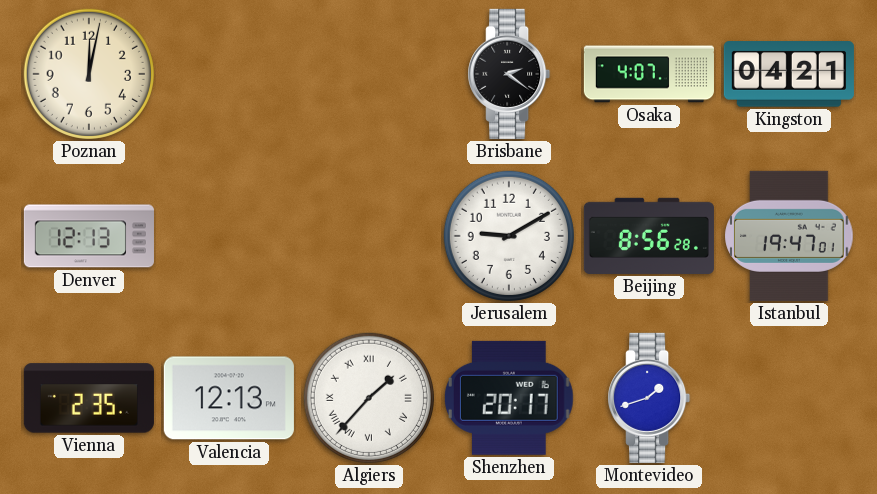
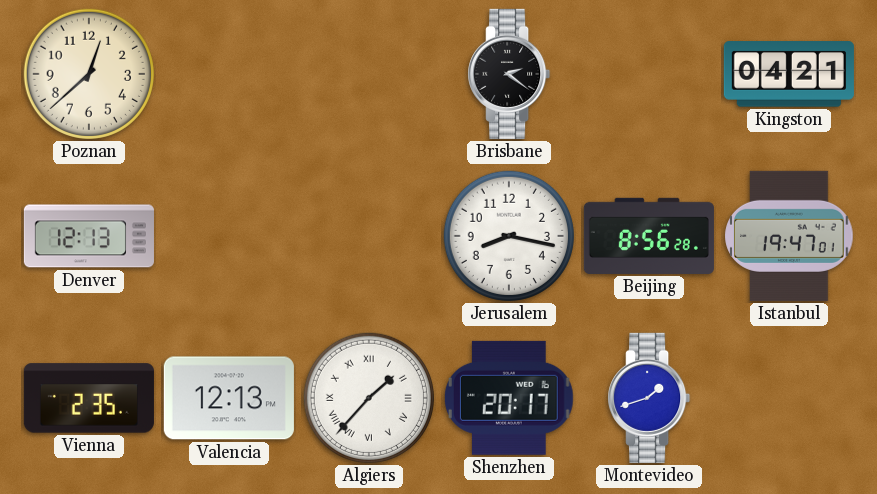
Poznan: 12:02 -> 12:38 (89, 74)
Osaka: 4:07 -> none (649, 74)
Jerusalem: 9:10 -> 8:17 (509, 236)
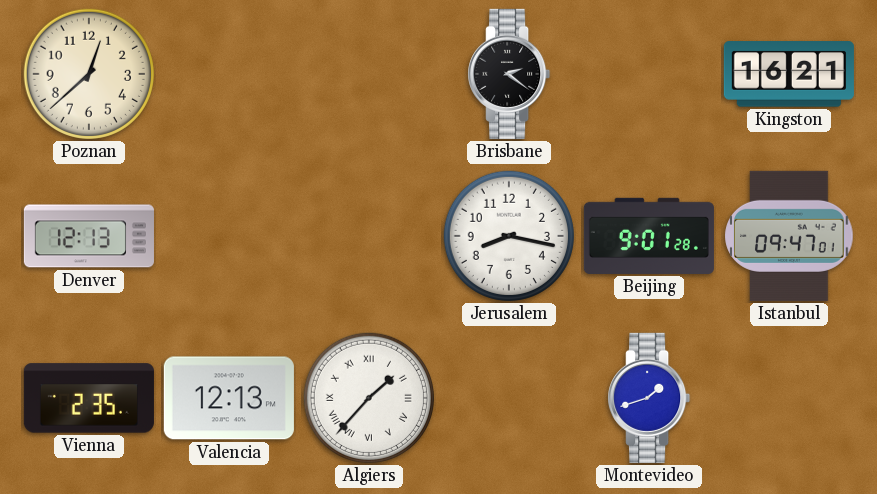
Kingston: 04:21 -> 16:21 (789, 74)
Beijing: 8:56 -> 9:01 (649, 236)
Istanbul: 19:47 -> 09:47 (789, 236)
Shenzhen: 20:17 -> none (509, 398)
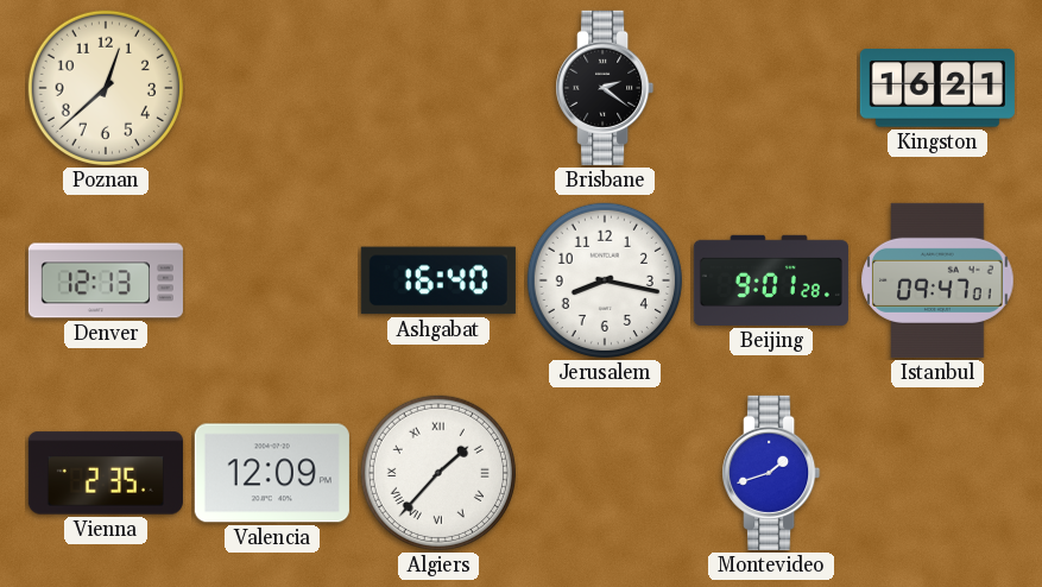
Ashgabat: none -> 16:40 (438, 280)
Valencia: 12:13 -> 12:09 (272, 473)
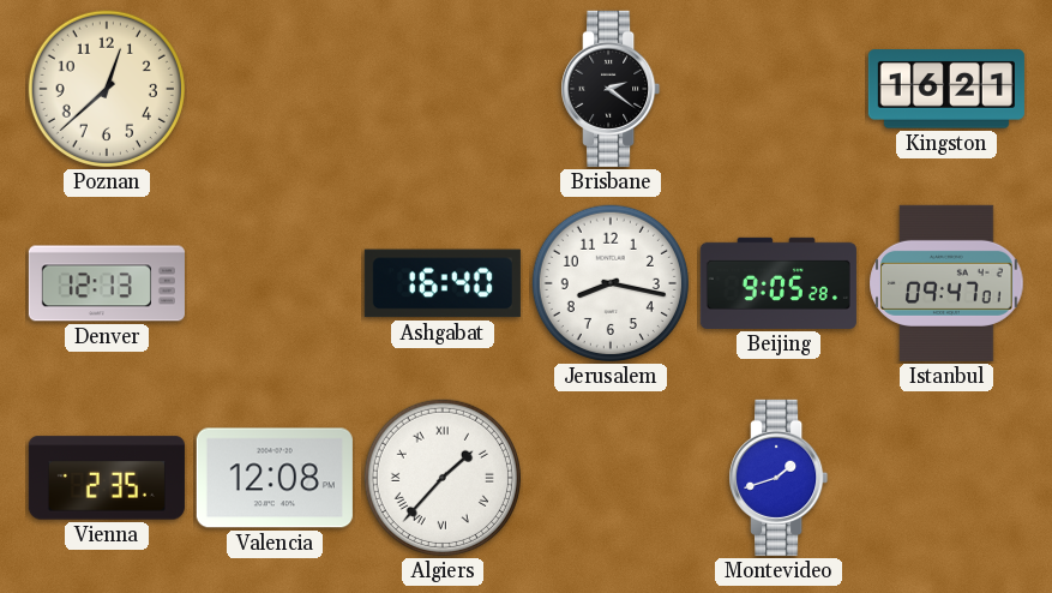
Beijing: 9:01 -> 9:05 (779, 283)
Valencia: 12:09 -> 12:08 (275, 478)
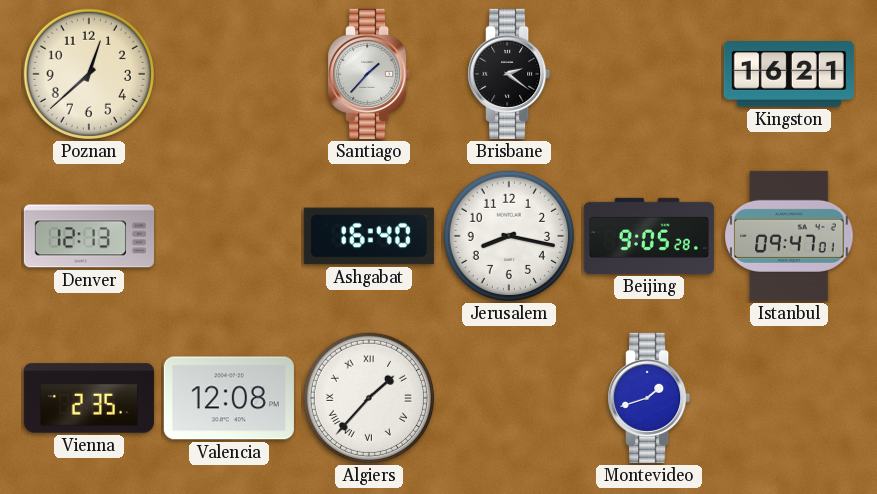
Santiago: none -> 1:37 (369, 74)
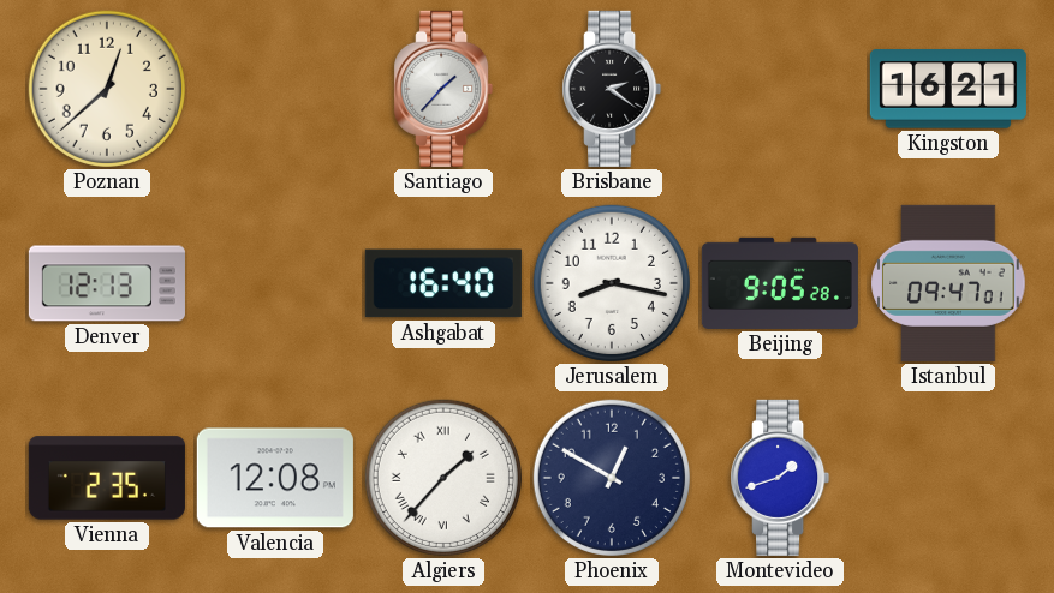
Phoenix: none -> 12:50 (612, 478)
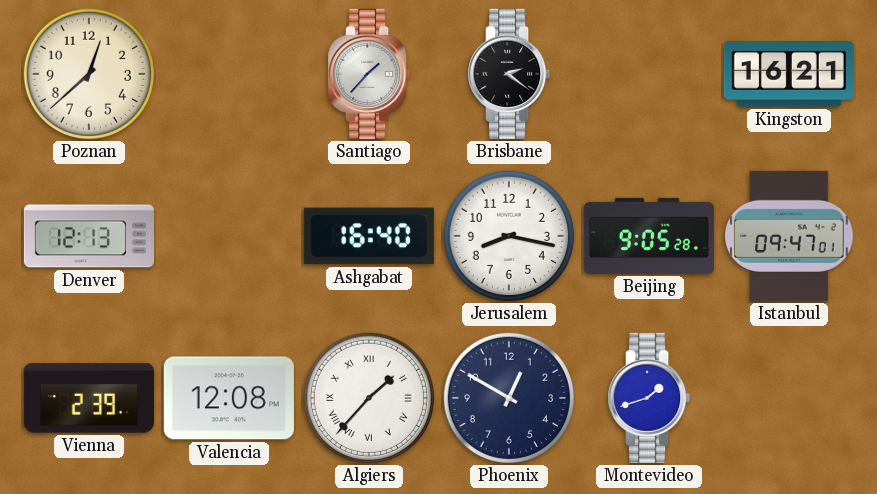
Vienna: 2:35 -> 2:39 (89, 398)
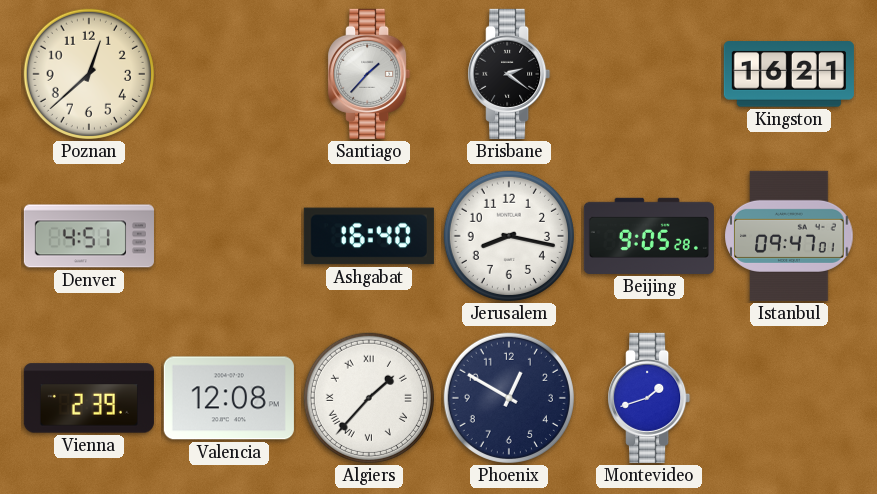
Denver: 12:13 -> 4:51 (89, 236)
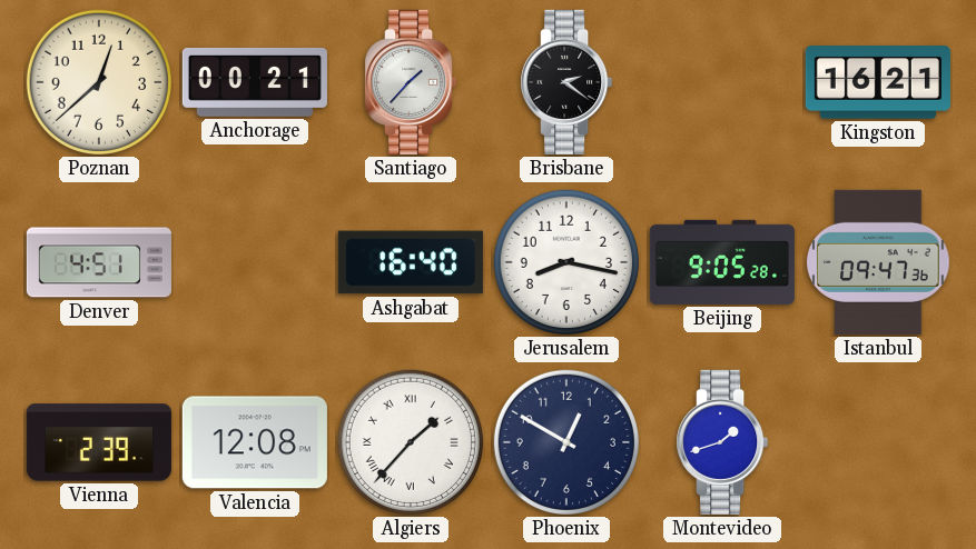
Anchorage: none -> 00:21 (255, 82)
Istanbul: 09:47:01 -> 09:47:36 (878, 262)
